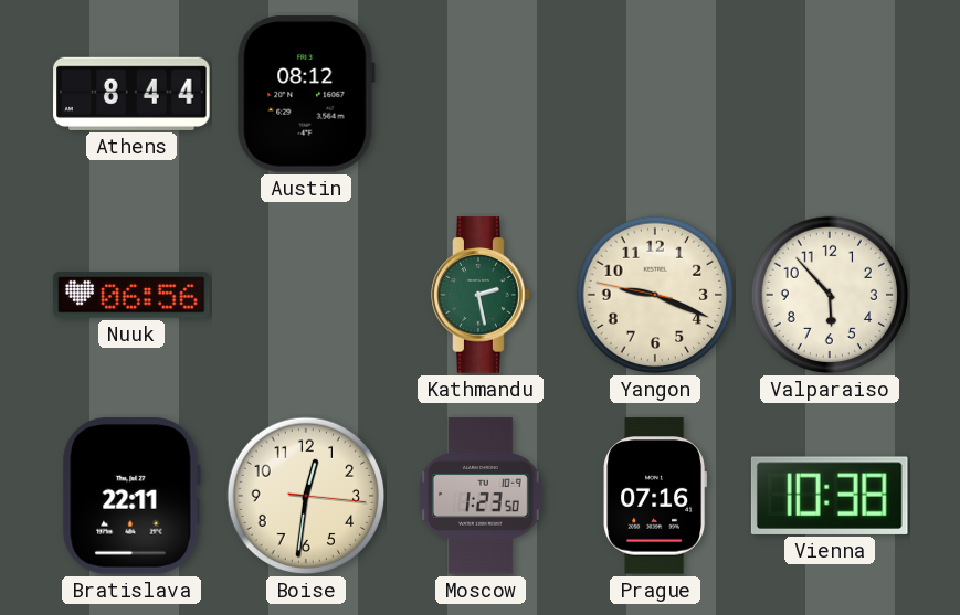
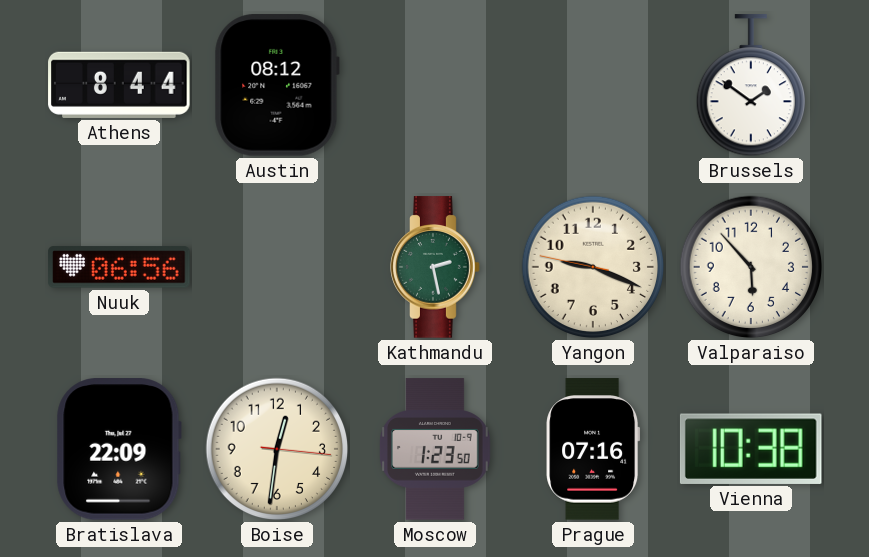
Brussels: none -> 1:51 (750, 86)
Bratislava: 22:11 -> 22:09 (119, 449)
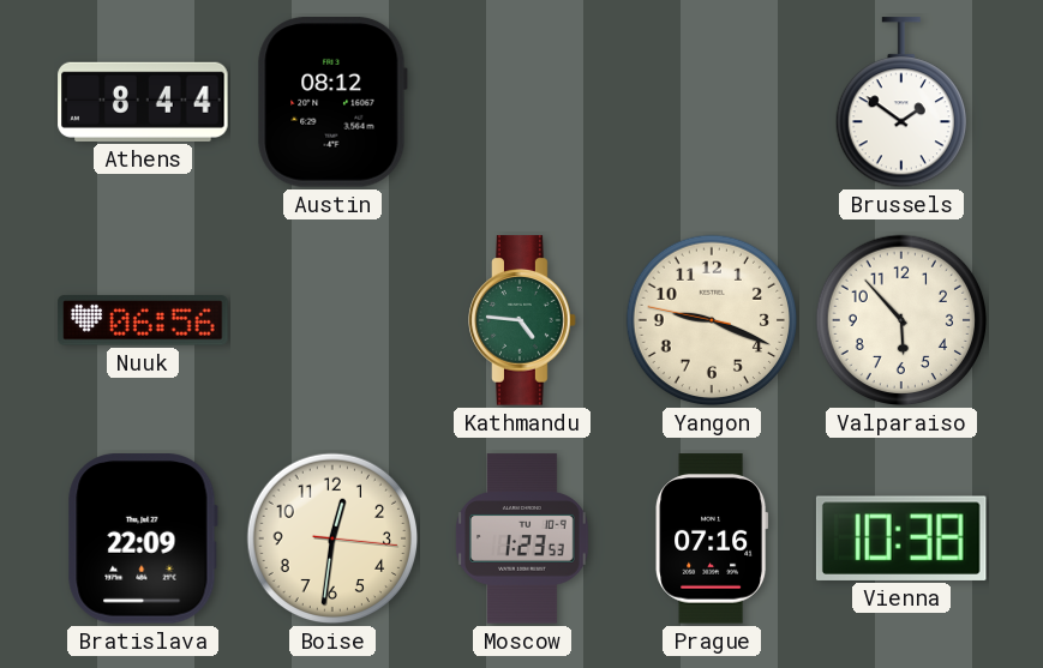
Kathmandu: 2:28 -> 4:46 (522, 320)
Moscow: 1:23:50 -> 1:23:53 (523, 538)
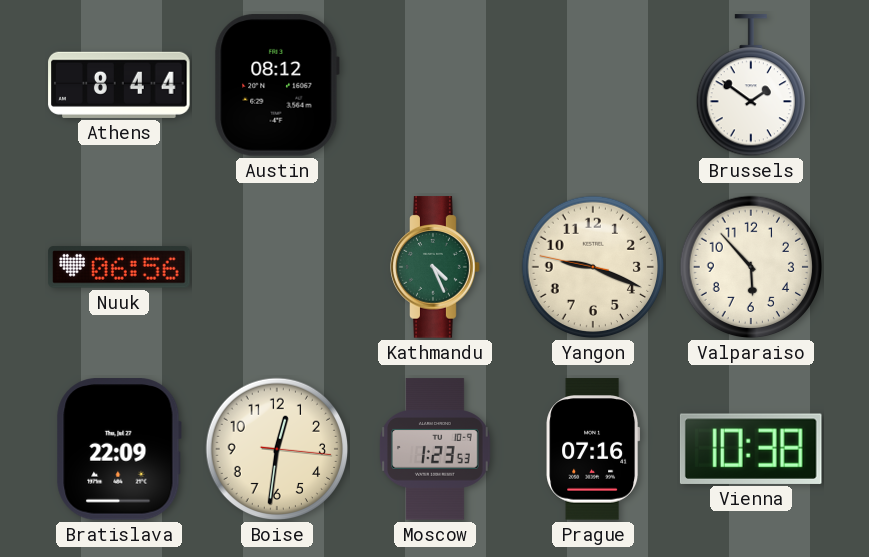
Kathmandu: 4:46 -> 4:26 (435, 267)
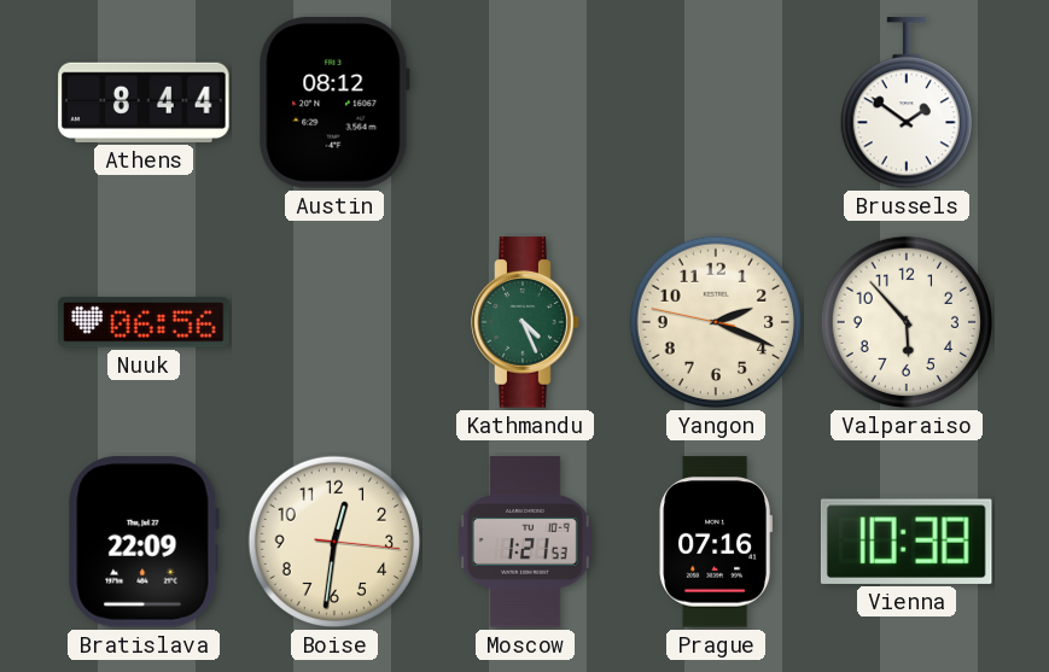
Yangon: 9:18 -> 2:18 (716, 322)
Moscow: 1:23 -> 1:21 (526, 542)
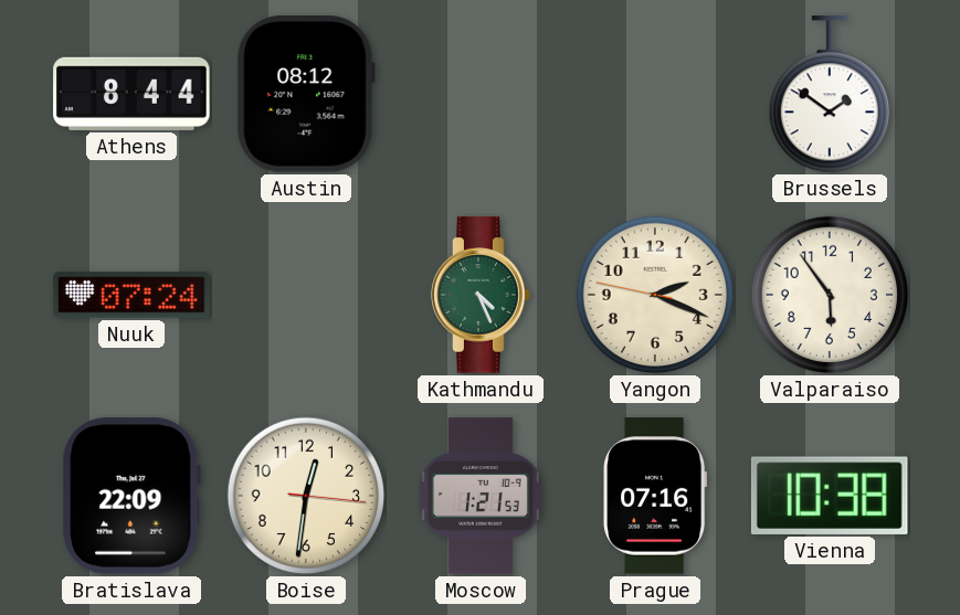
Nuuk: 06:56 -> 07:24 (131, 295)
Valparaiso: 5:53 -> 5:54 (830, 295)
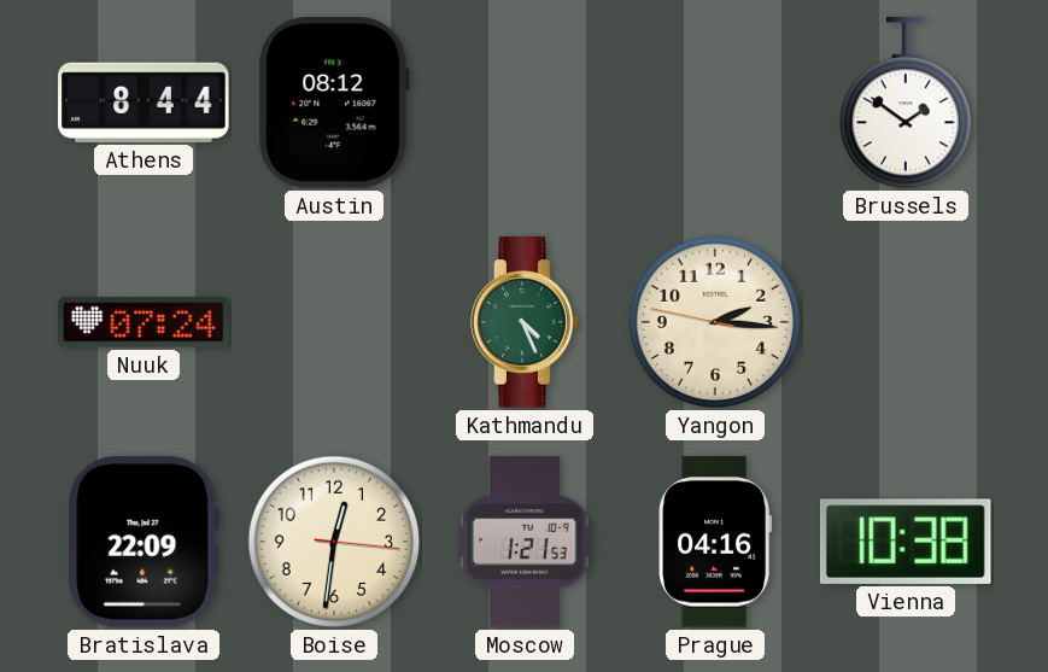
Yangon: 2:18 -> 2:15 (715, 322)
Valparaiso: 5:54 -> none (830, 295)
Prague: 07:16 -> 04:16 (715, 542)
